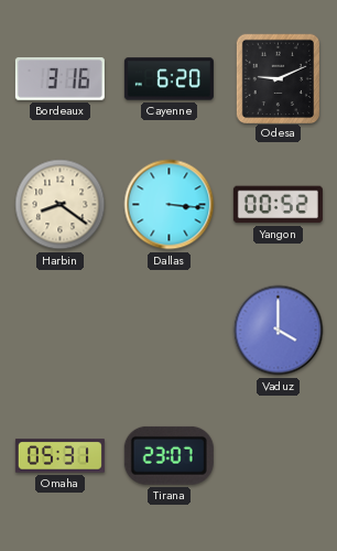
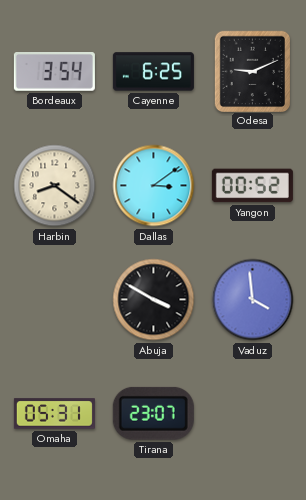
Bordeaux: 3:16 -> 3:54 (54, 72)
Cayenne: 6:20 -> 6:25 (153, 72)
Dallas: 3:16 -> 3:09 (154, 186)
Abuja: none -> 3:50 (154, 300)
Vaduz: 4:00 -> 3:59 (253, 300)
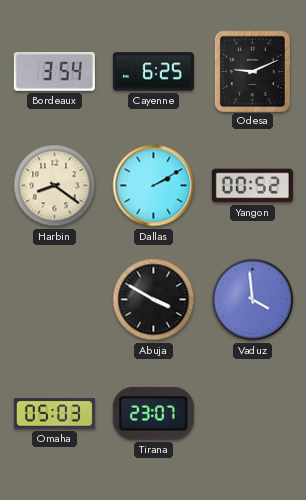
Dallas: 3:09 -> 2:10 (154, 186)
Omaha: 05:31 -> 05:03 (54, 414)
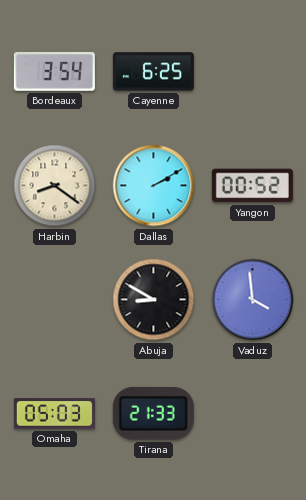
Odesa: 9:11 -> none (252, 71)
Abuja: 3:50 -> 8:50 (154, 300)
Tirana: 23:07 -> 21:33 (153, 413)
